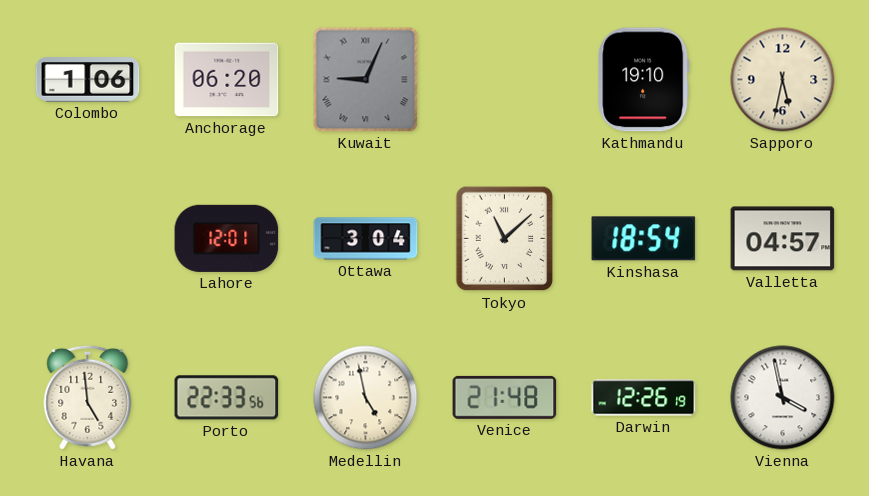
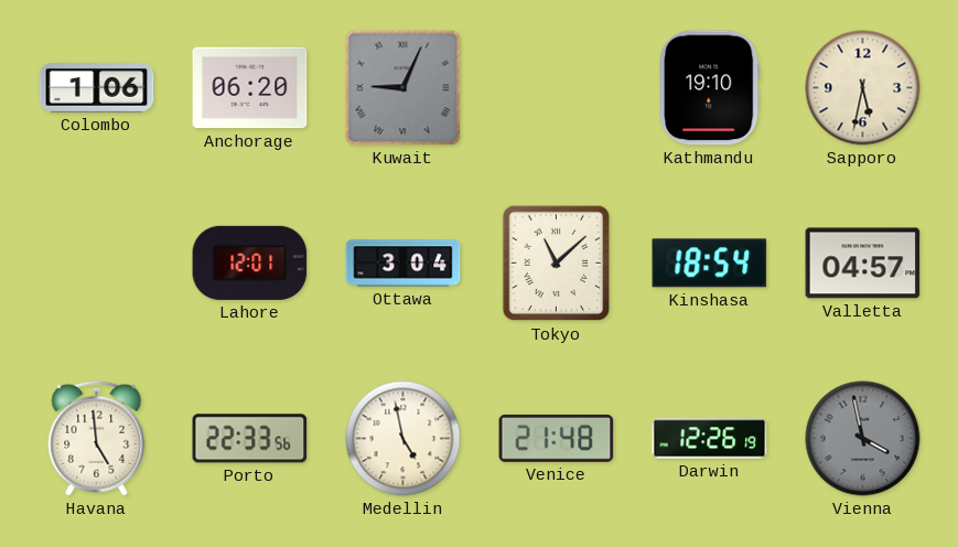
Vienna dial: white -> grey (863, 439)
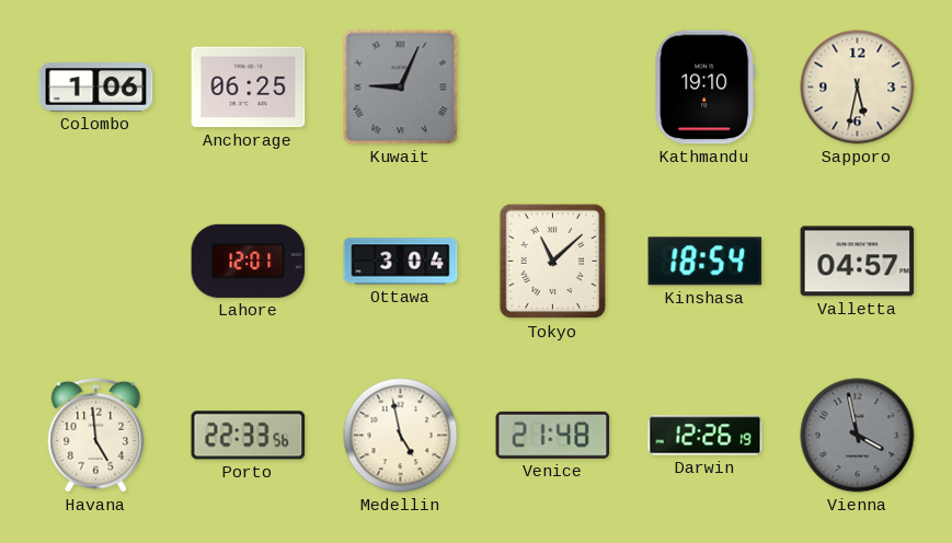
Anchorage: 06:20 -> 06:25 (249, 88)
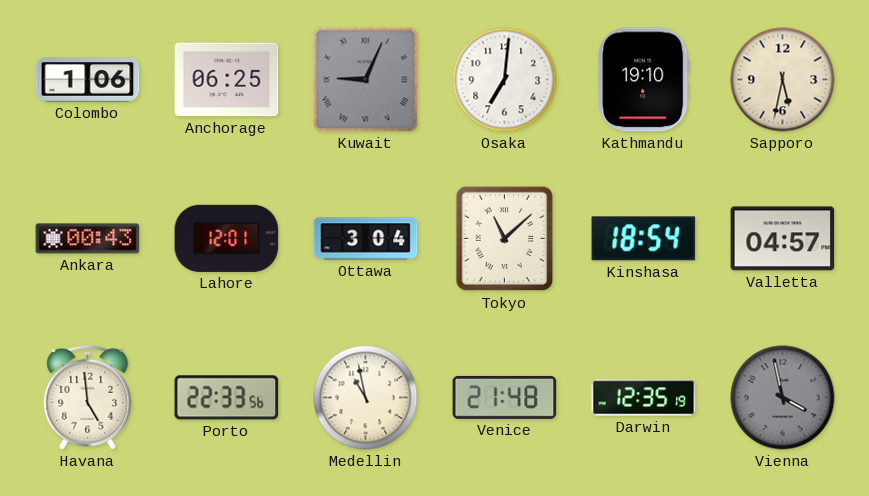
Osaka: none -> 7:01 (505, 80)
Ankara: none -> 00:43 (88, 239)
Medellin: 4:58 -> 10:58 (366, 398)
Darwin: 12:26 -> 12:35 (644, 398)
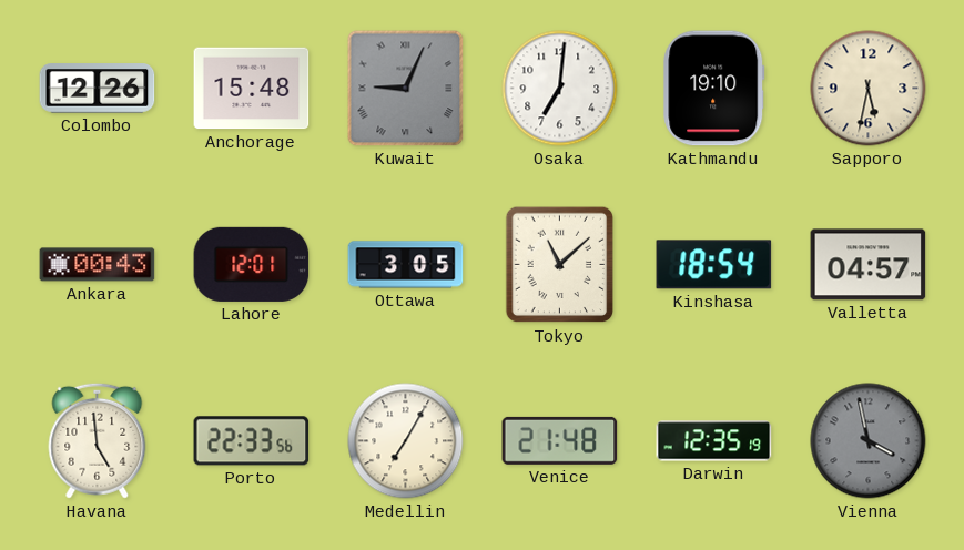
Colombo: 1:06 -> 12:26 (98, 89)
Anchorage: 06:25 -> 15:48 (252, 89)
Ottawa: 3:04 -> 3:05 (406, 265)
Medellin: 10:58 -> 7:05 (406, 441)
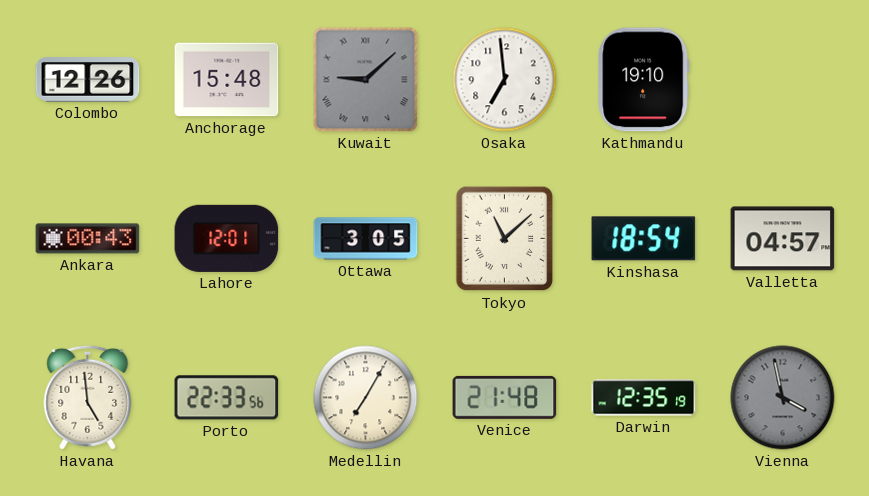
Kuwait: 9:04 -> 9:08 (366, 80)
Osaka: 7:01 -> 6:59 (505, 80)
Sapporo: 5:32 -> none (869, 89)
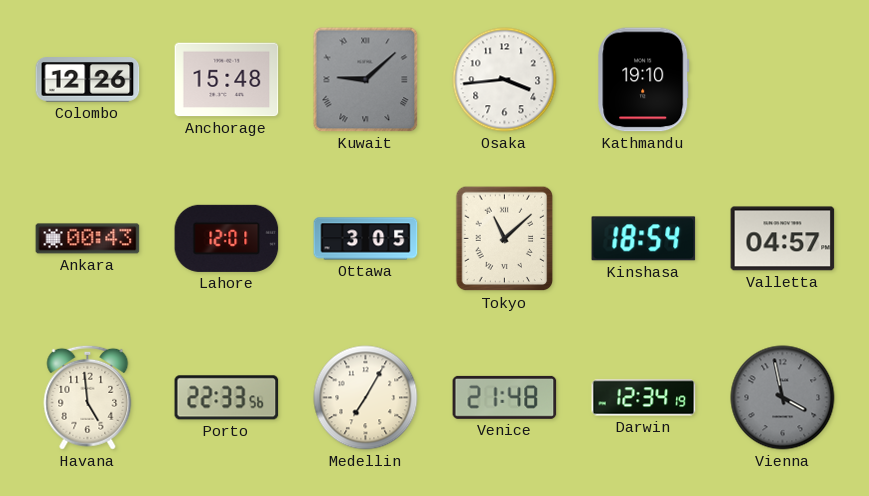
Osaka: 6:59 -> 3:44 (505, 80)
Darwin: 12:35 -> 12:34 (644, 398)
